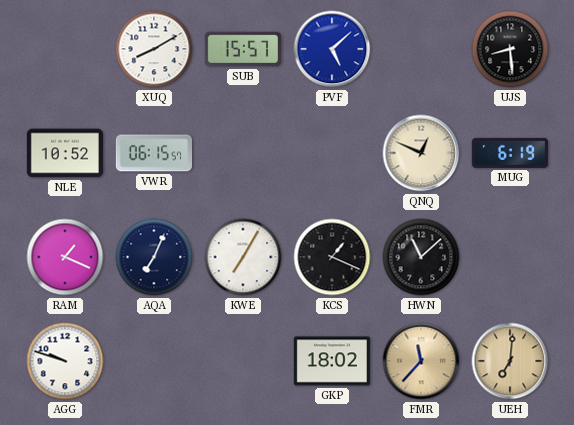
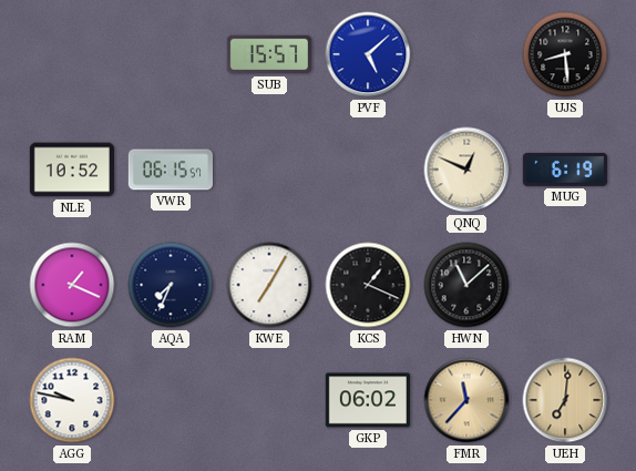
XUQ: 8:10 -> none (154, 49)
AQA: 7:04 -> 7:34 (171, 285)
AGG: 9:48 -> 9:47 (72, 400)
GKP: 18:02 -> 06:02 (368, 400)
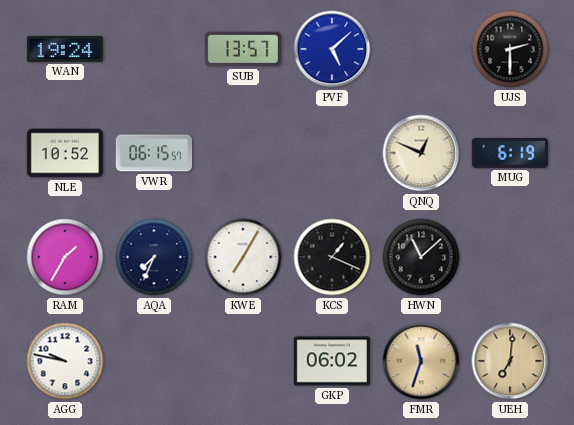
WAN: none -> 19:24 (65, 49)
SUB: 15:57 -> 13:57 (242, 49)
UJS: 8:29 -> 2:30 (510, 49)
RAM: 1:19 -> 1:35 (65, 257)
FMR: 11:37 -> 11:33 (421, 361)
